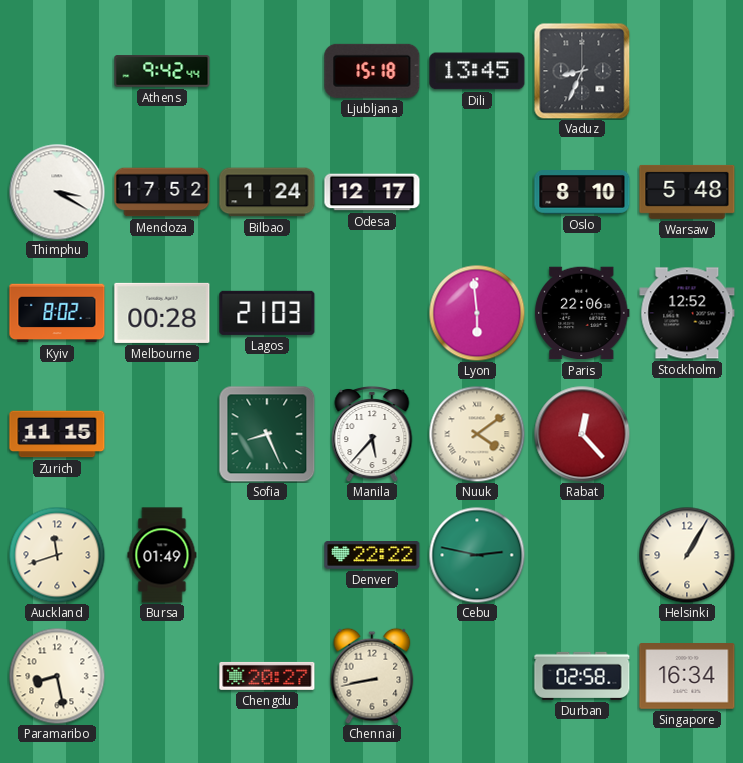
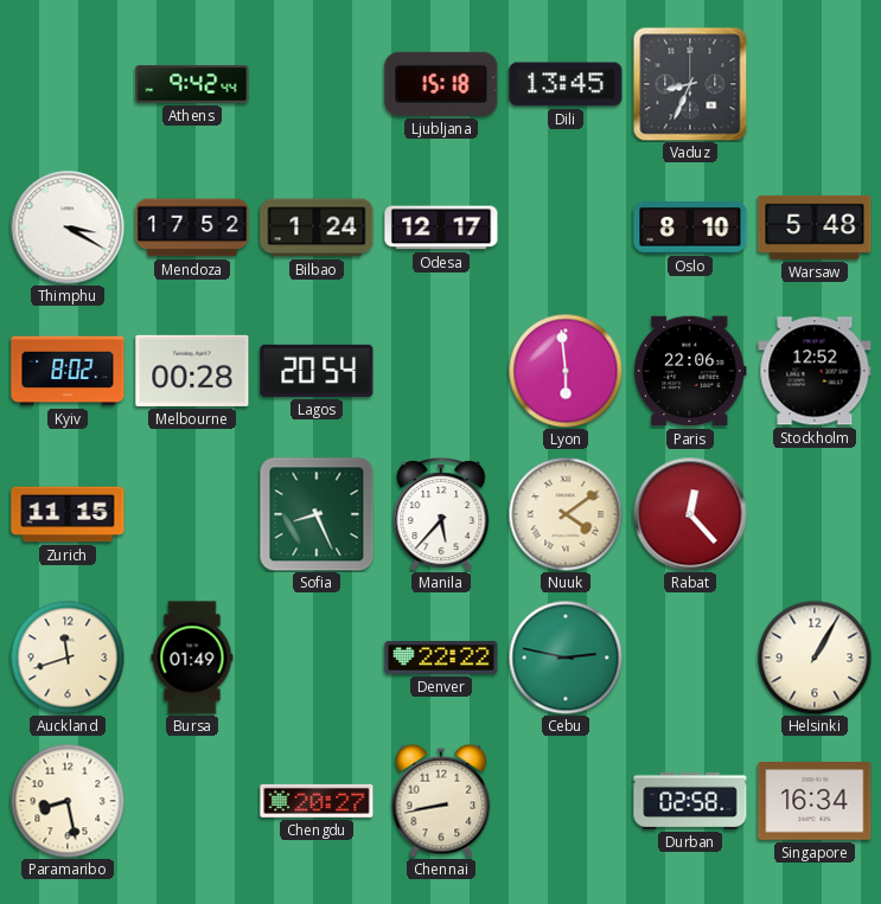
Lagos: 21:03 -> 20:54 (317, 371)
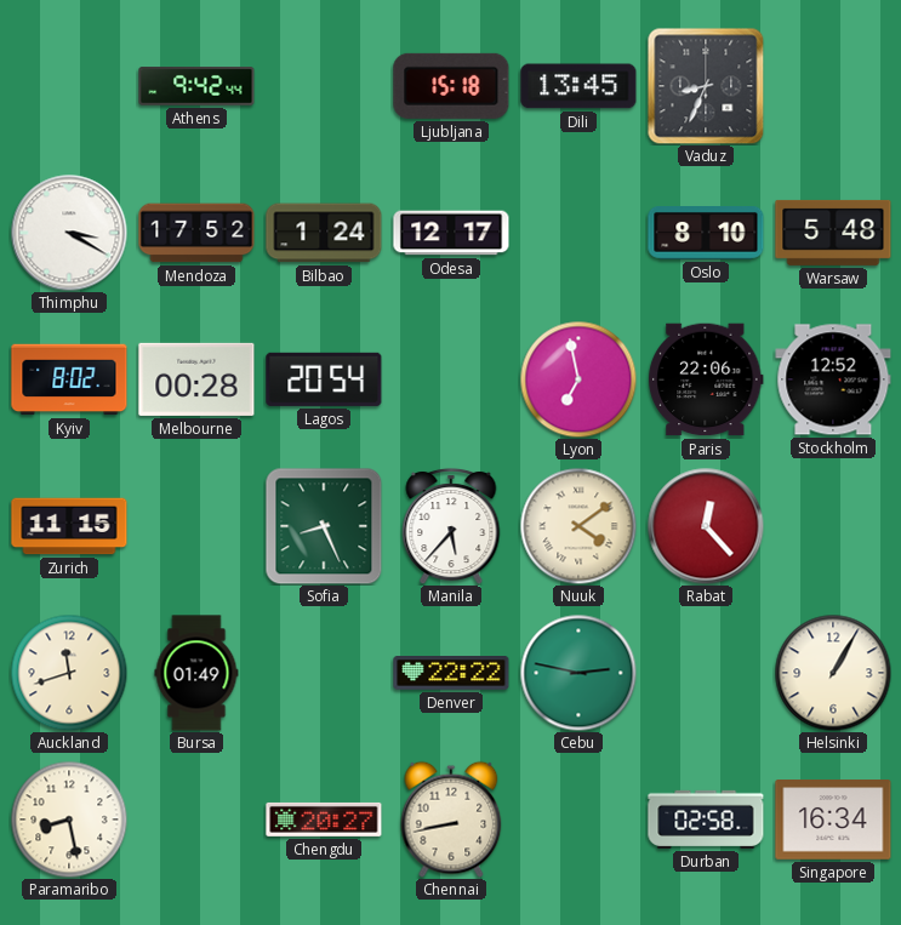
Lyon: 5:59 -> 6:58 (578, 379)
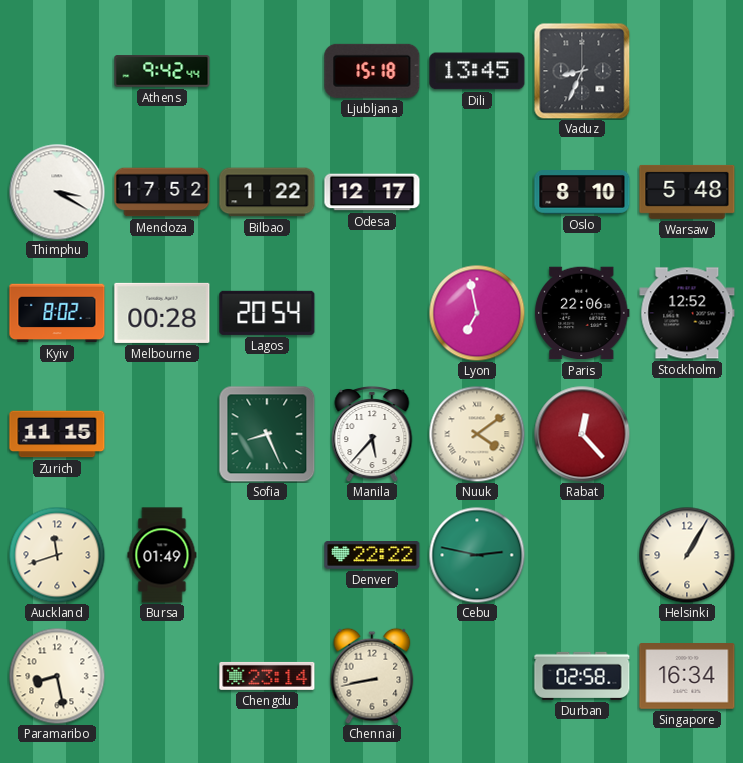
Bilbao: 1:24 -> 1:22 (267, 192)
Chengdu: 20:27 -> 23:14 (267, 676)
